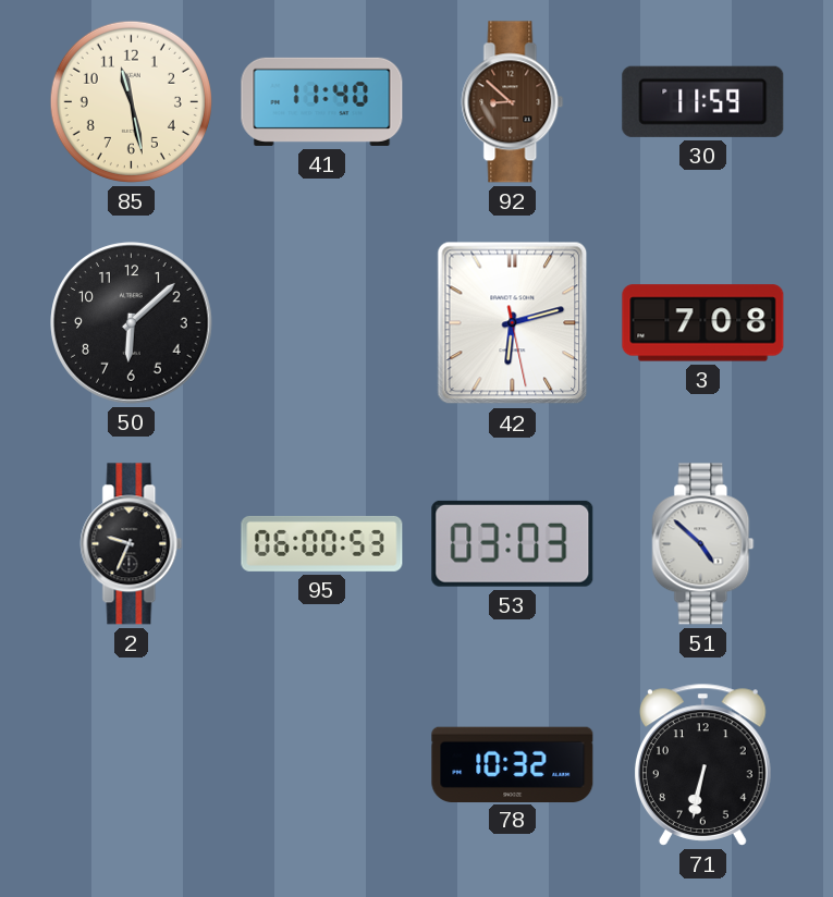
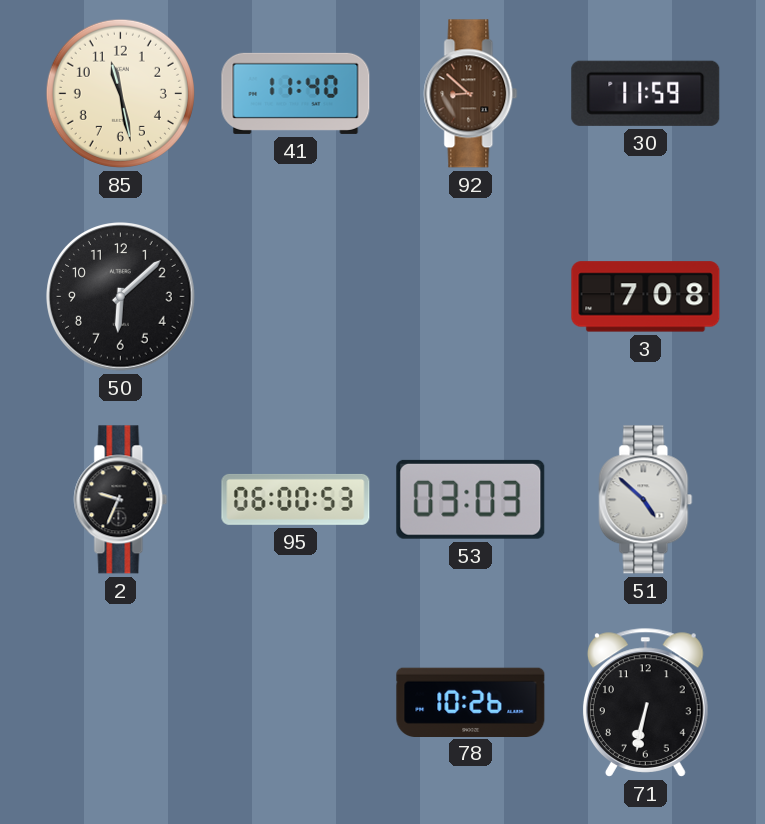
42: 6:12 -> none (513, 323)
78: 10:32 -> 10:26 (471, 702)
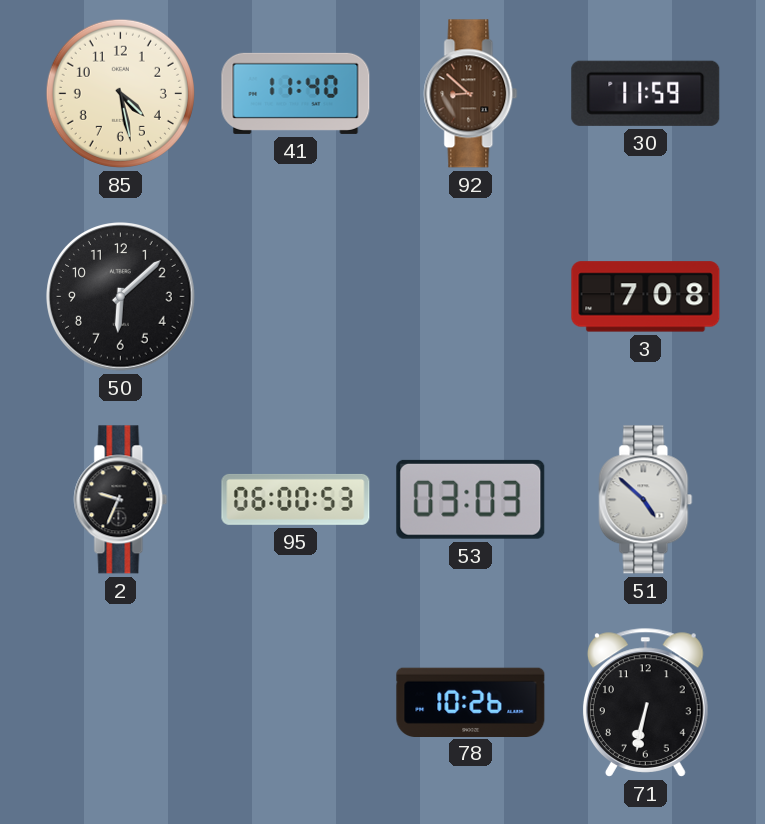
85: 11:28 -> 4:28 (120, 93)
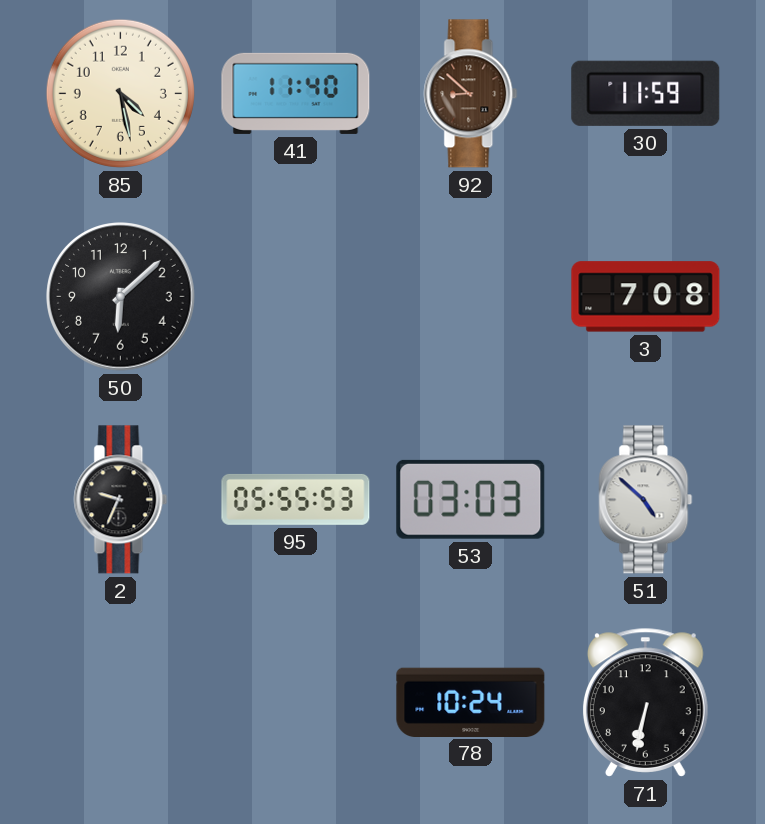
95: 06:00 -> 05:55 (296, 499)
78: 10:26 -> 10:24 (471, 702)
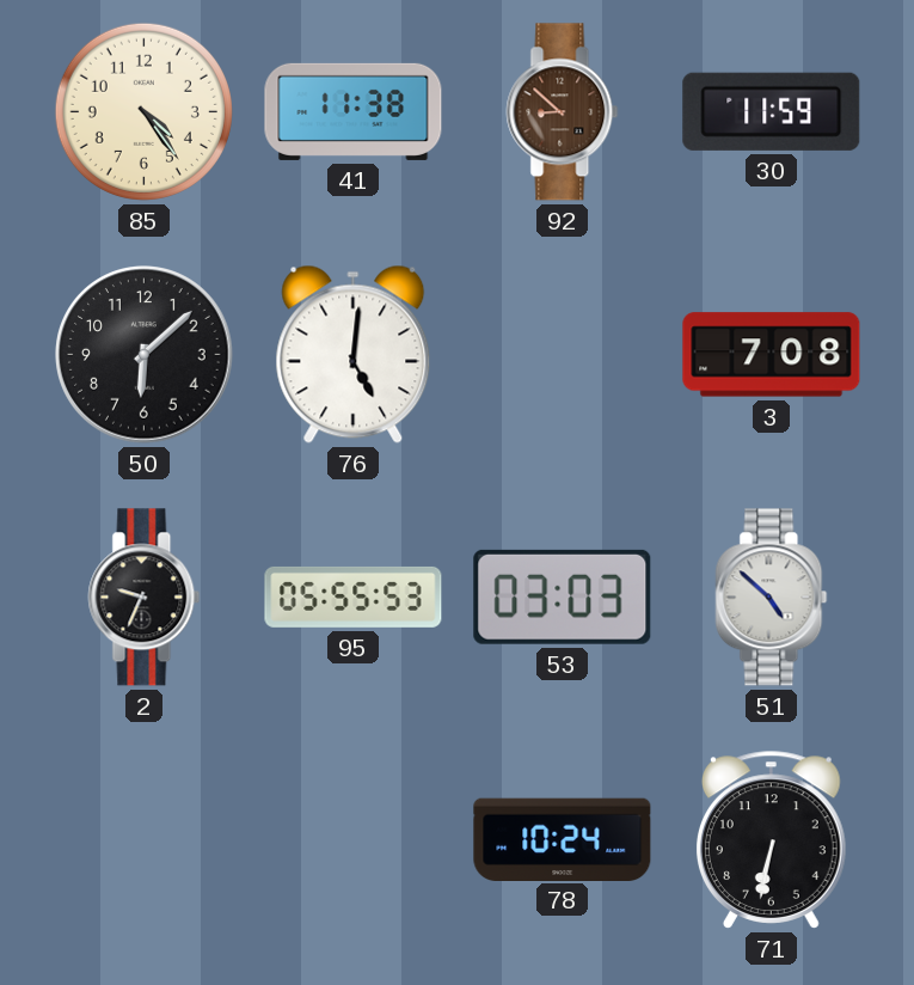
85: 4:28 -> 4:24 (143, 111)
41: 11:40 -> 11:38 (354, 111)
76: none -> 5:01 (354, 354)
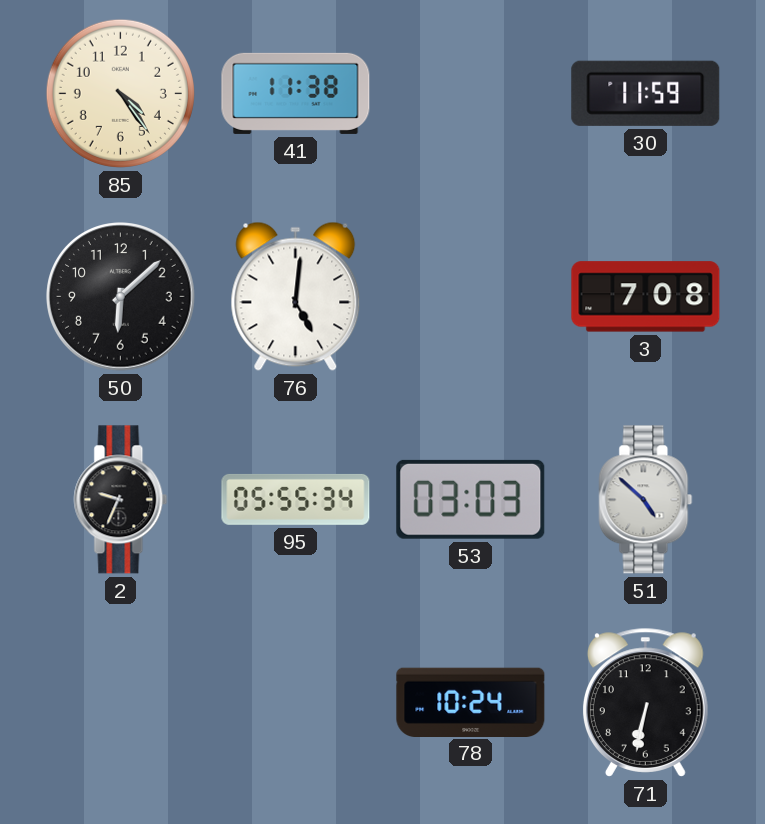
92: 8:52 -> none (563, 112)
95: 05:55:53 -> 05:55:34 (296, 499)
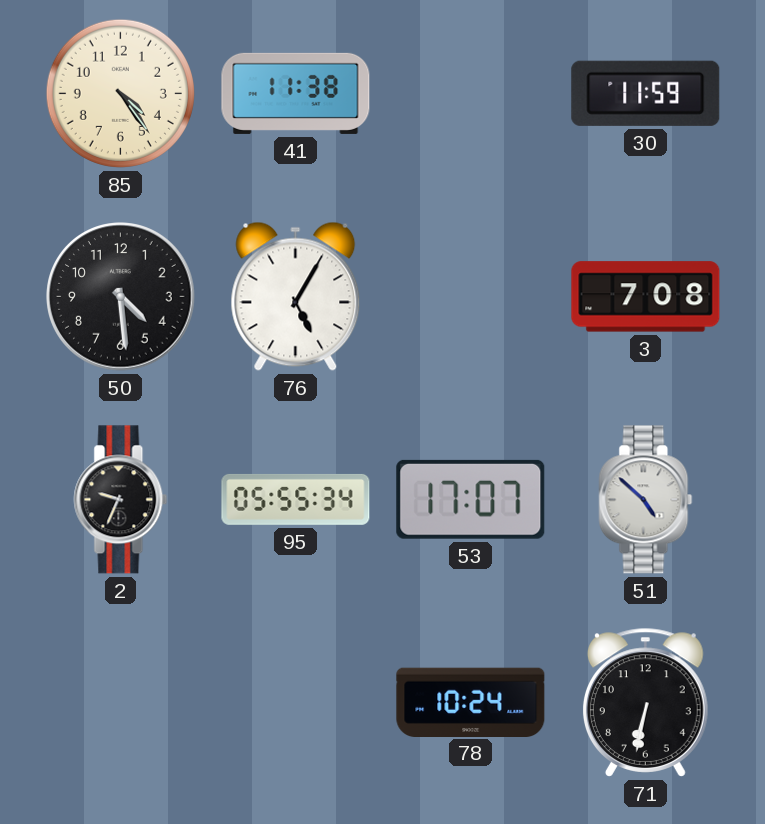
50: 6:08 -> 4:29 (121, 297)
76: 5:01 -> 5:05 (296, 296)
53: 03:03 -> 17:07 (471, 499)
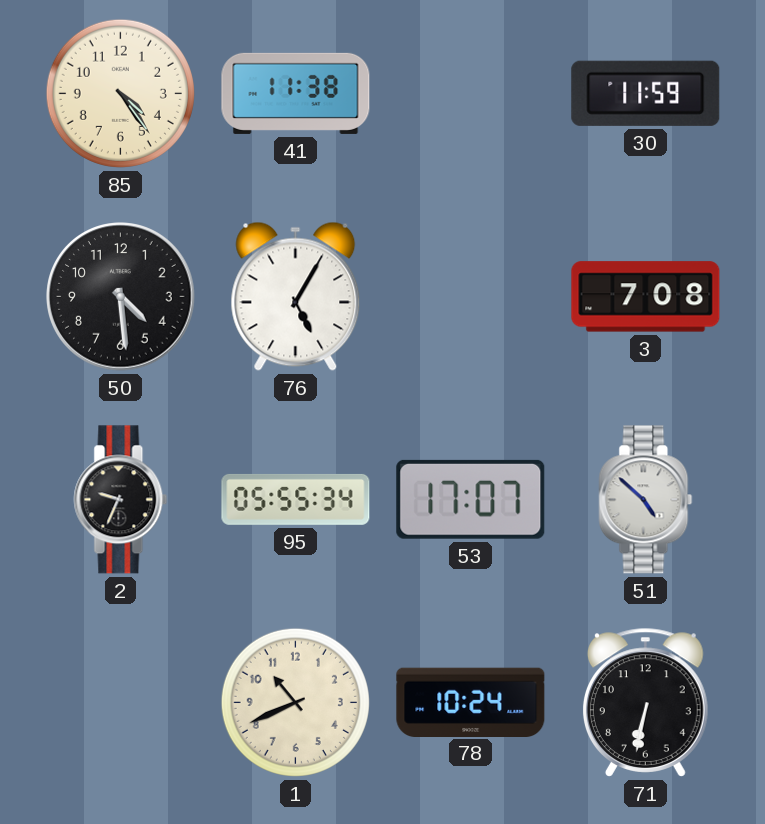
1: none -> 10:41 (295, 702)
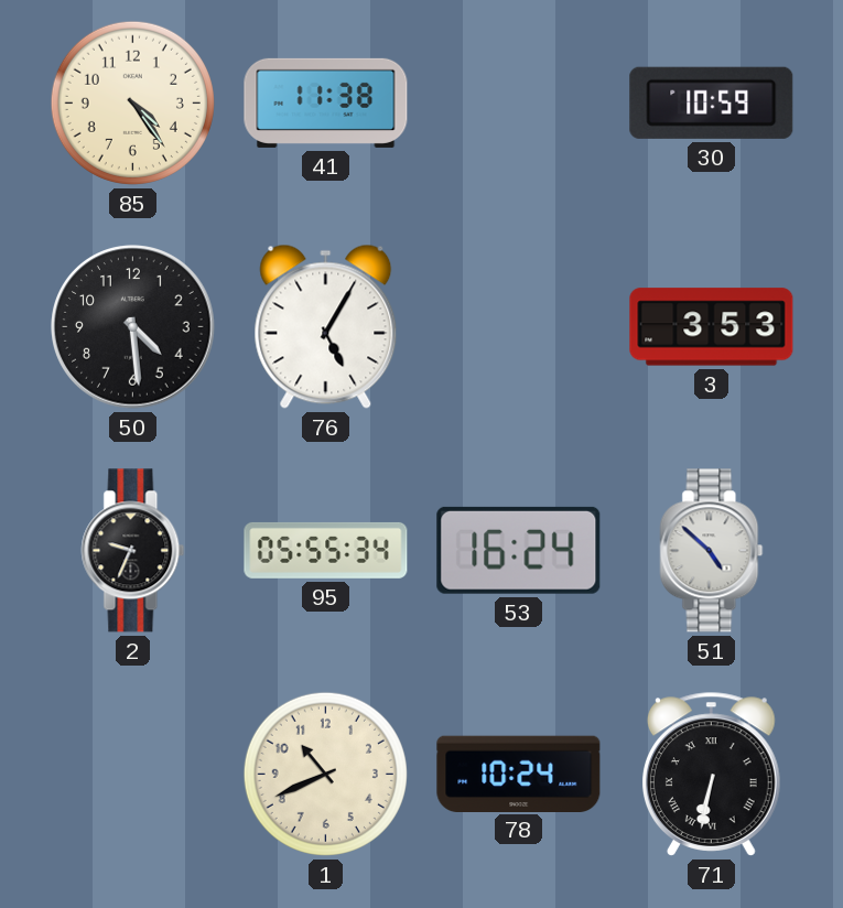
30: 11:59 -> 10:59 (712, 102)
3: 7:08 -> 3:53 (712, 327)
53: 17:07 -> 16:24 (519, 550)
71 numerals: Arabic -> Roman (711, 774)
